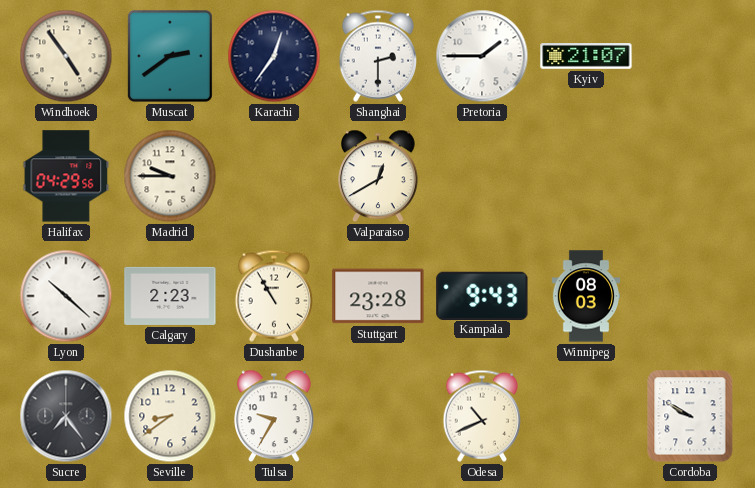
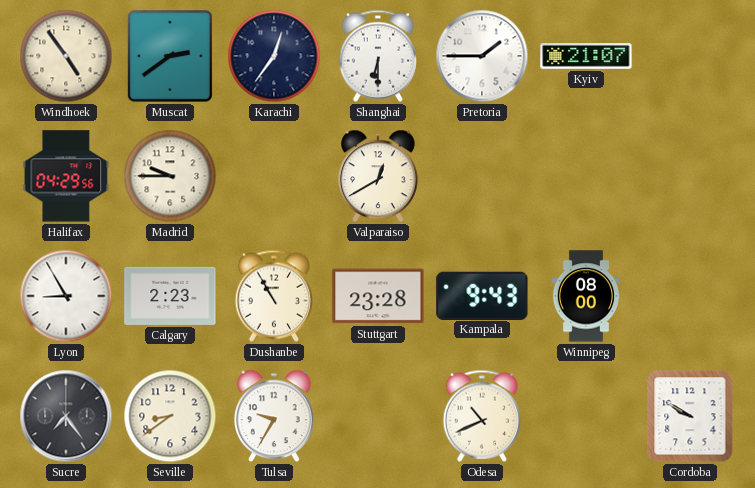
Shanghai: 2:30 -> 6:30 (378, 56)
Lyon: 10:22 -> 8:55 (66, 296)
Winnipeg: 08:03 -> 08:00 (586, 296)
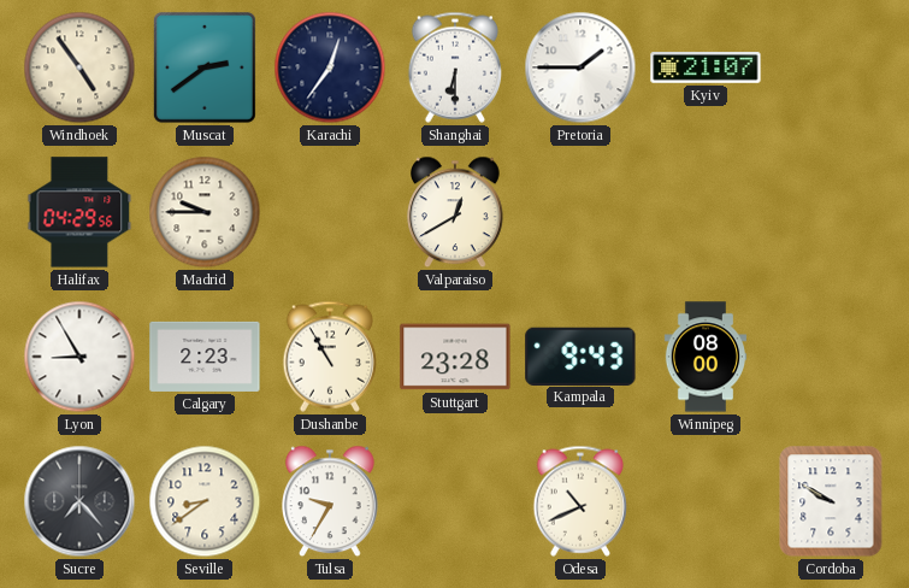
Sucre: 7:24 -> 7:23 (79, 501)
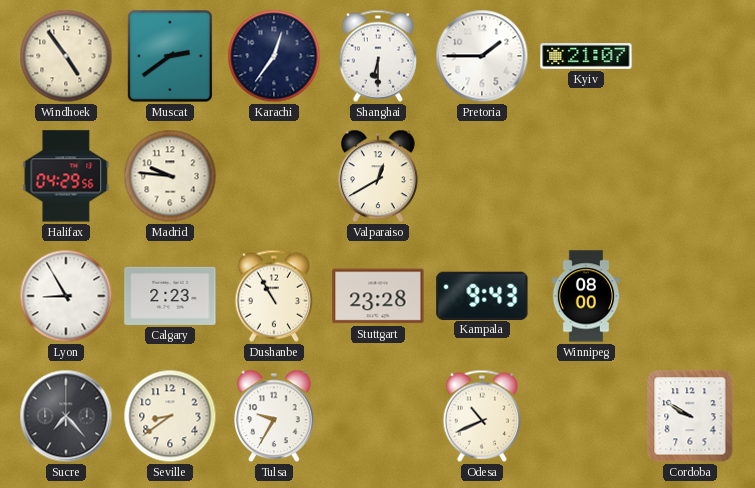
Madrid: 9:45 -> 9:46 (170, 176)
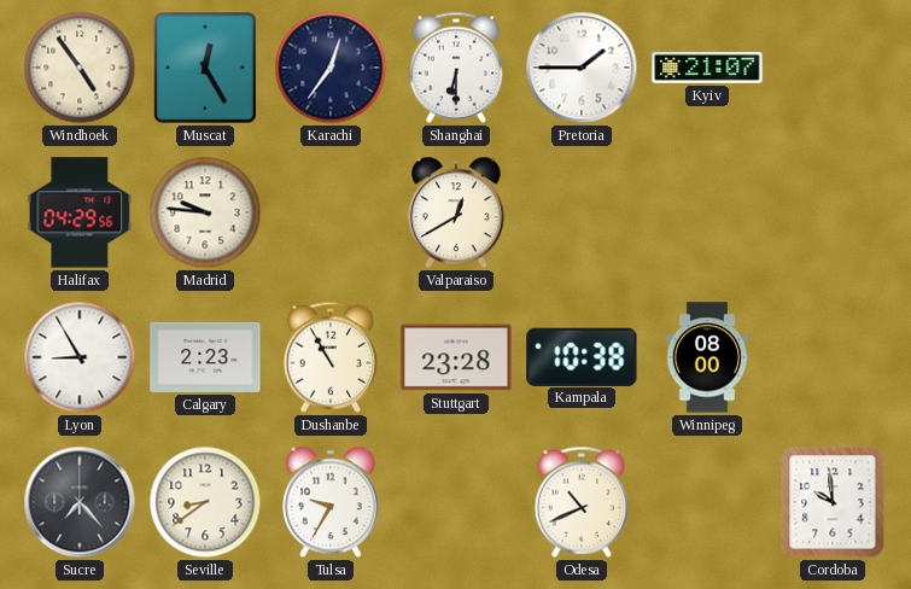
Muscat: 2:39 -> 12:25 (205, 68)
Kampala: 9:43 -> 10:38 (582, 356)
Cordoba: 9:50 -> 9:59 (833, 502)
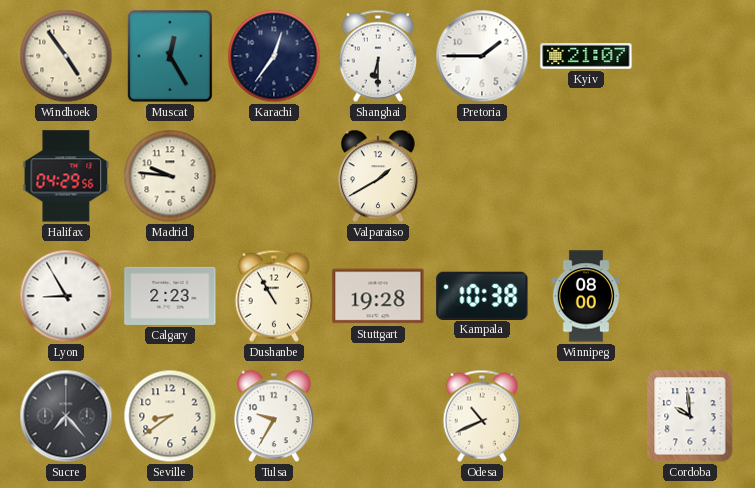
Valparaiso: 12:40 -> 1:40 (379, 176)
Stuttgart: 23:28 -> 19:28 (378, 296)
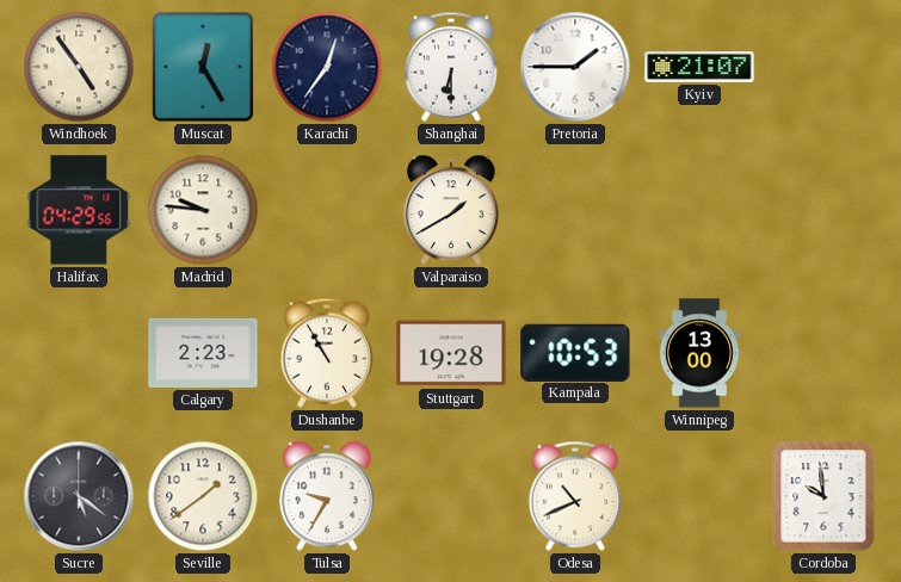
Lyon: 8:55 -> none (66, 296)
Kampala: 10:38 -> 10:53 (575, 352)
Winnipeg: 08:00 -> 13:00 (699, 353)
Sucre: 7:23 -> 5:21 (79, 496)
Seville: 8:39 -> 1:39 (203, 496)
